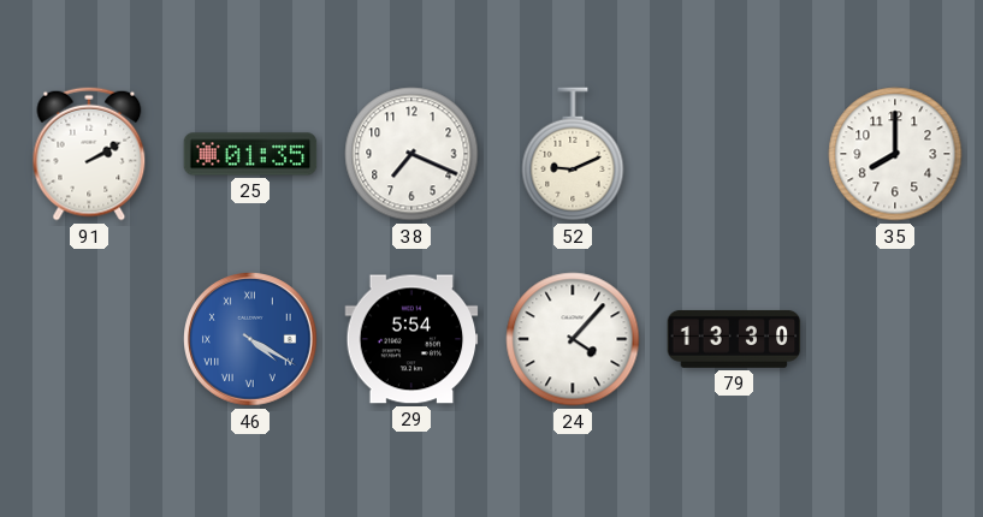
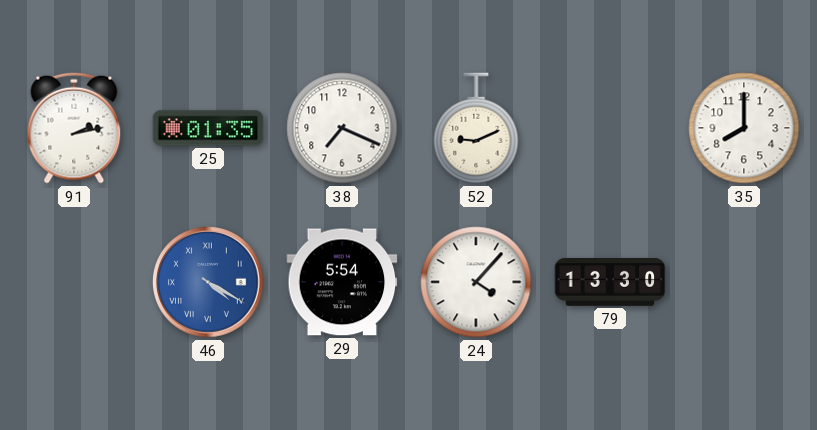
91: 2:10 -> 2:13 (74, 128)
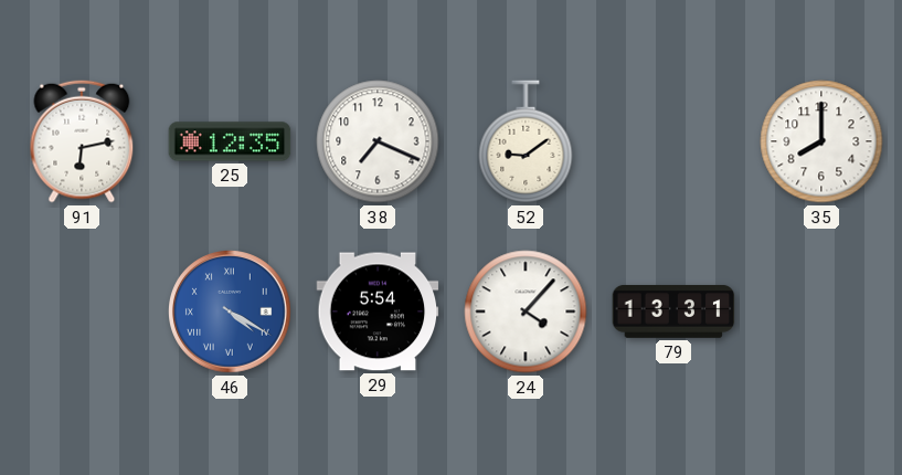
91: 2:13 -> 6:13 (82, 141)
25: 01:35 -> 12:35 (230, 141)
52: 9:11 -> 9:09 (526, 141)
79: 13:30 -> 13:31 (673, 312)
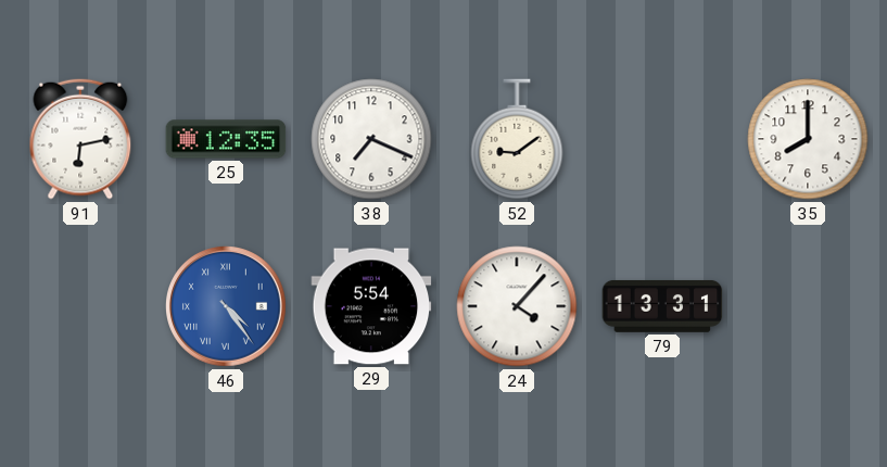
46: 4:20 -> 4:24 (227, 307)
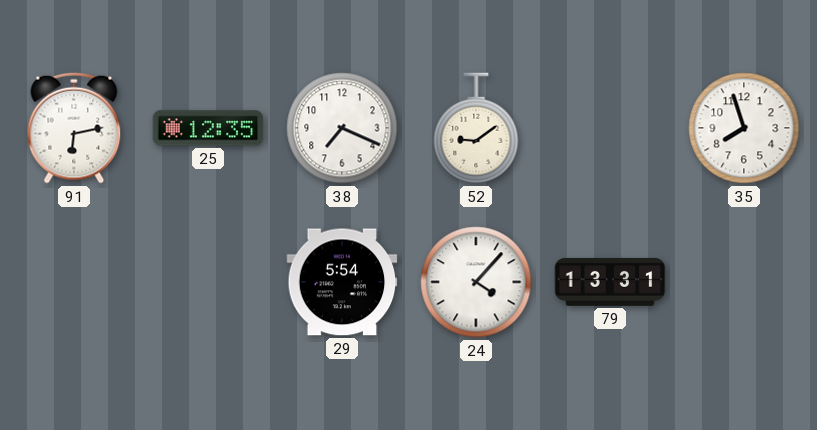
35: 8:00 -> 7:57 (744, 128)
46: 4:24 -> none (227, 307)
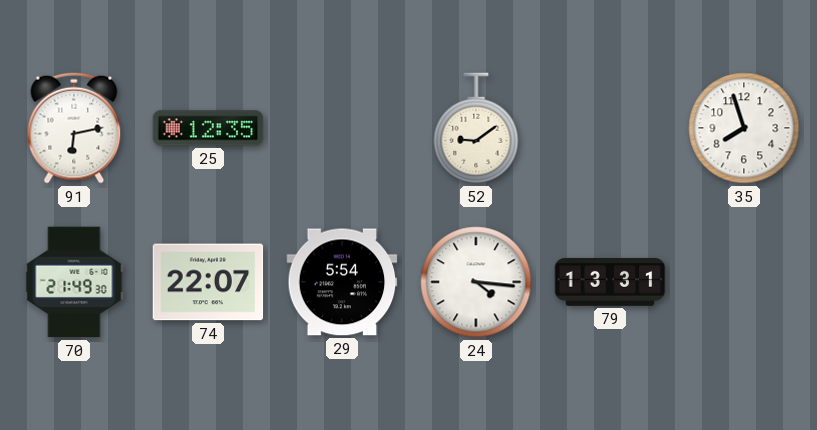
38: 7:19 -> none (342, 128)
70: none -> 21:49 (74, 282)
74: none -> 22:07 (208, 282)
24: 4:07 -> 4:16 (476, 282)
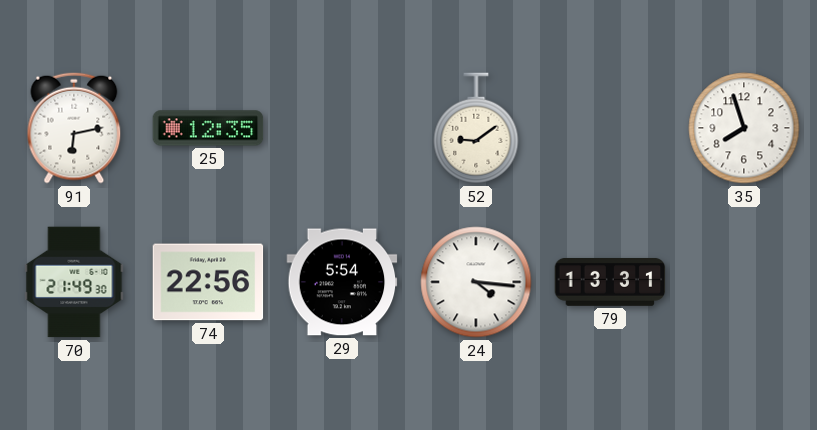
74: 22:07 -> 22:56 (208, 282)
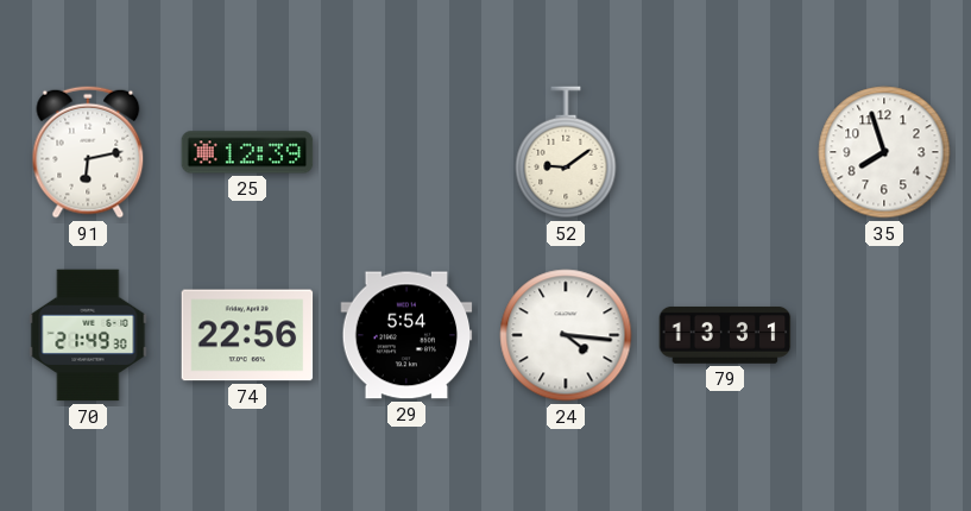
25: 12:35 -> 12:39 (247, 152)
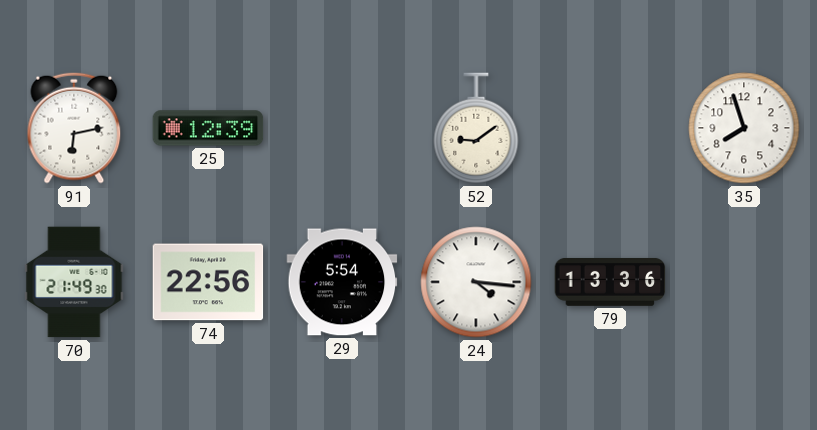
79: 13:31 -> 13:36 (610, 282)
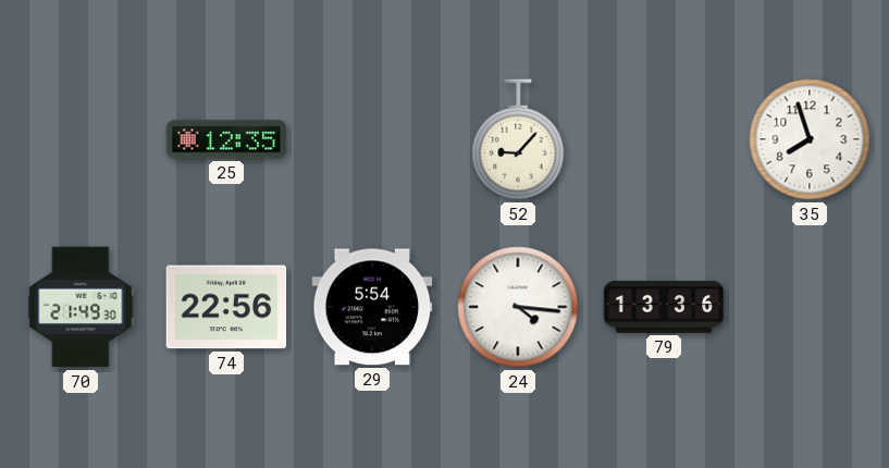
91: 6:13 -> none (74, 128)
25: 12:39 -> 12:35 (226, 139)
52: 9:09 -> 9:07 (518, 139)
